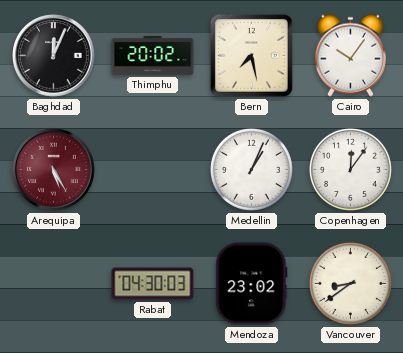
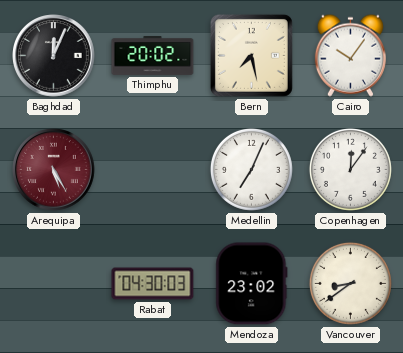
Medellin: 1:04 -> 7:04 (251, 169)
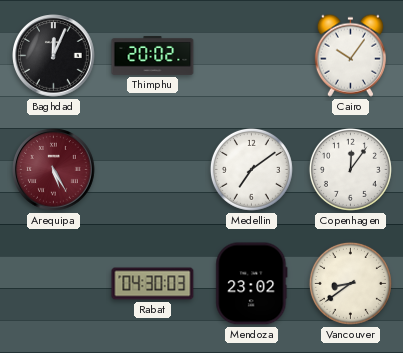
Bern: 7:28 -> none (251, 55)
Medellin: 7:04 -> 7:09 (251, 169)
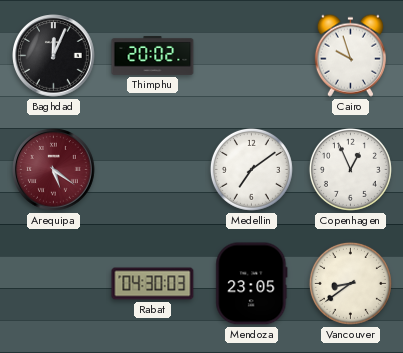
Cairo: 10:06 -> 9:57 (350, 55)
Arequipa: 5:25 -> 5:21 (54, 170)
Copenhagen: 12:06 -> 12:56 (350, 169)
Mendoza: 23:02 -> 23:05 (252, 284)
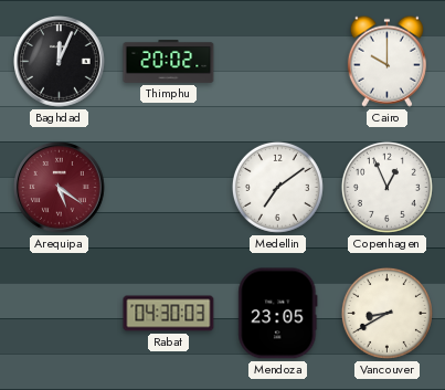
Cairo: 9:57 -> 10:00 (386, 61)
Vancouver: 8:39 -> 8:40 (386, 313)
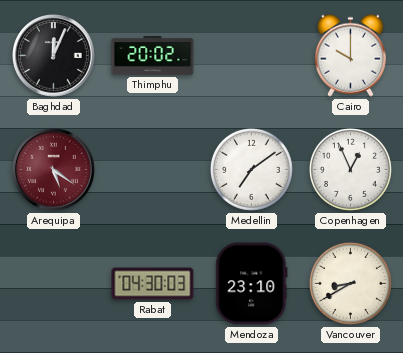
Mendoza: 23:05 -> 23:10 (252, 284)
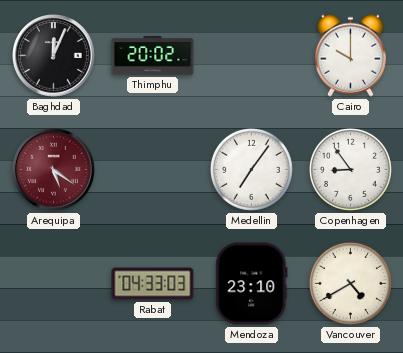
Medellin: 7:09 -> 7:06 (251, 169)
Copenhagen: 12:56 -> 8:54 (350, 169)
Rabat: 04:30 -> 04:33 (153, 284)
Vancouver: 8:40 -> 4:40 (350, 283)
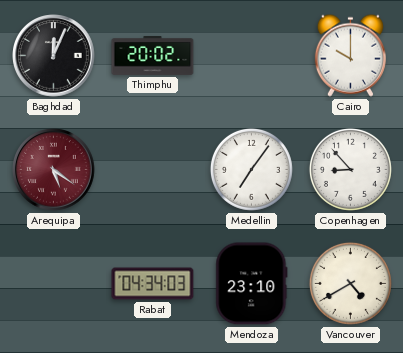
Copenhagen: 8:54 -> 8:53 (350, 169)
Rabat: 04:33 -> 04:34 (153, 284)
